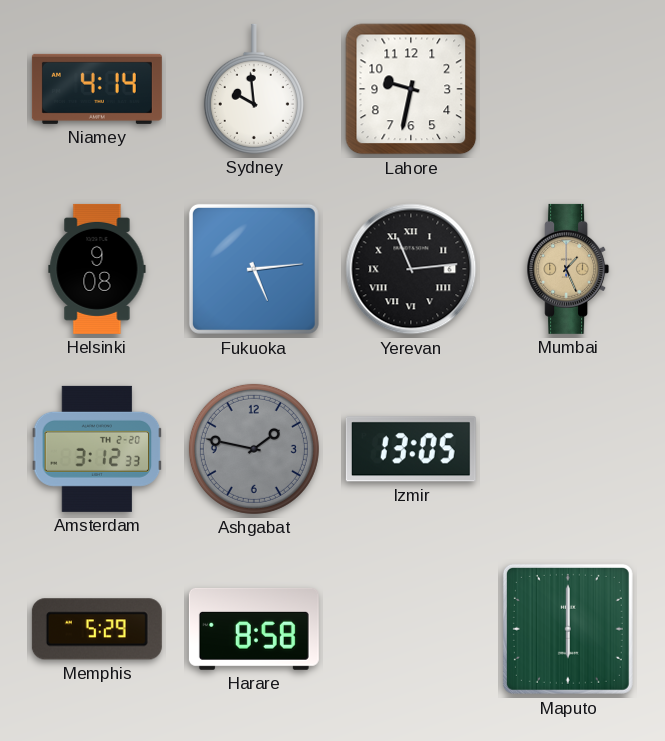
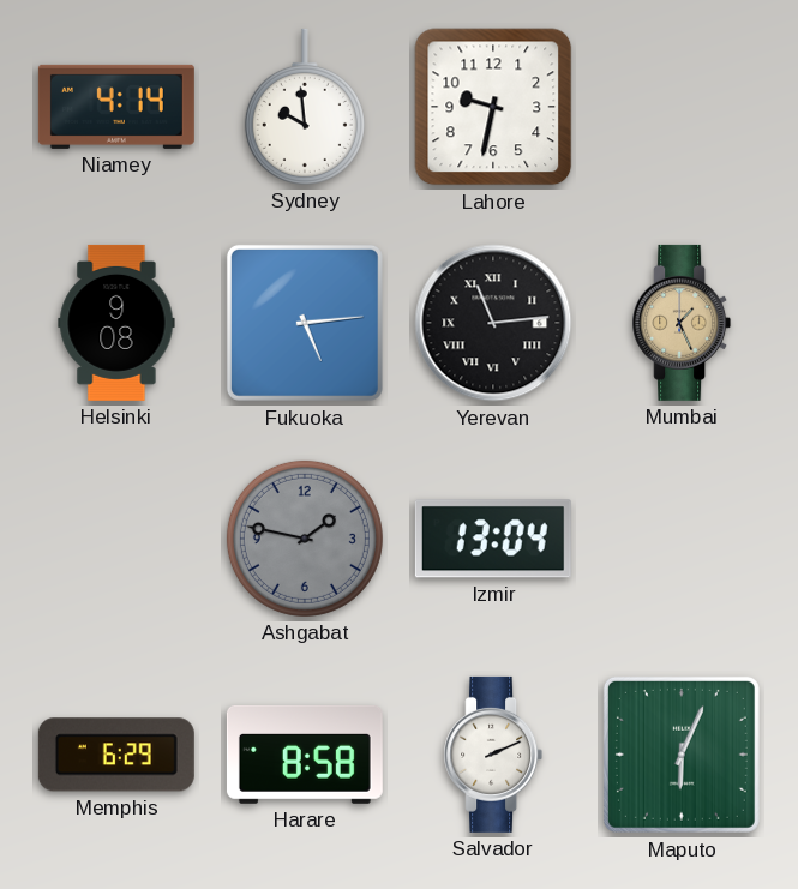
Amsterdam: 3:12 -> none (97, 449)
Izmir: 13:05 -> 13:04 (493, 539)
Memphis: 5:29 -> 6:29 (116, 755)
Salvador: none -> 2:11 (493, 755)
Maputo: 6:00 -> 6:04 (682, 755)
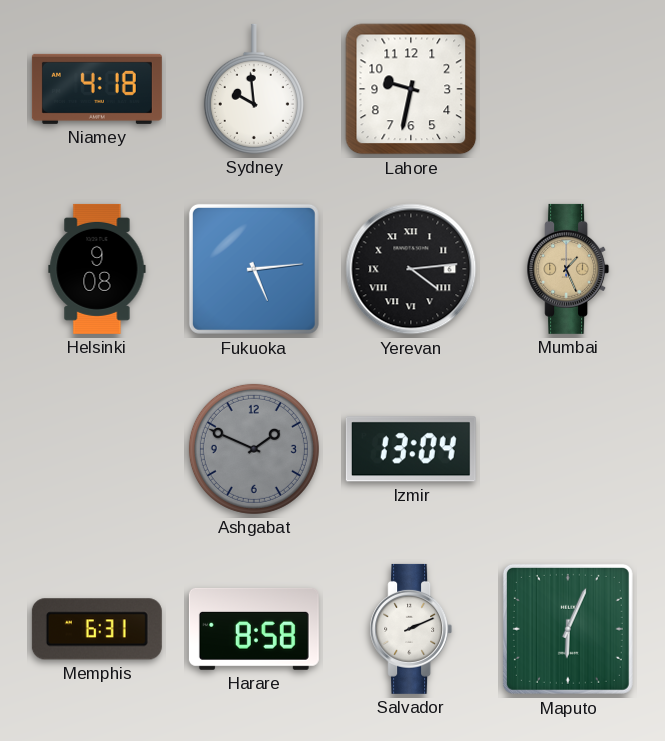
Niamey: 4:14 -> 4:18 (97, 89)
Yerevan: 11:14 -> 4:14 (411, 269)
Ashgabat: 1:47 -> 1:49 (254, 449)
Memphis: 6:29 -> 6:31 (97, 629)
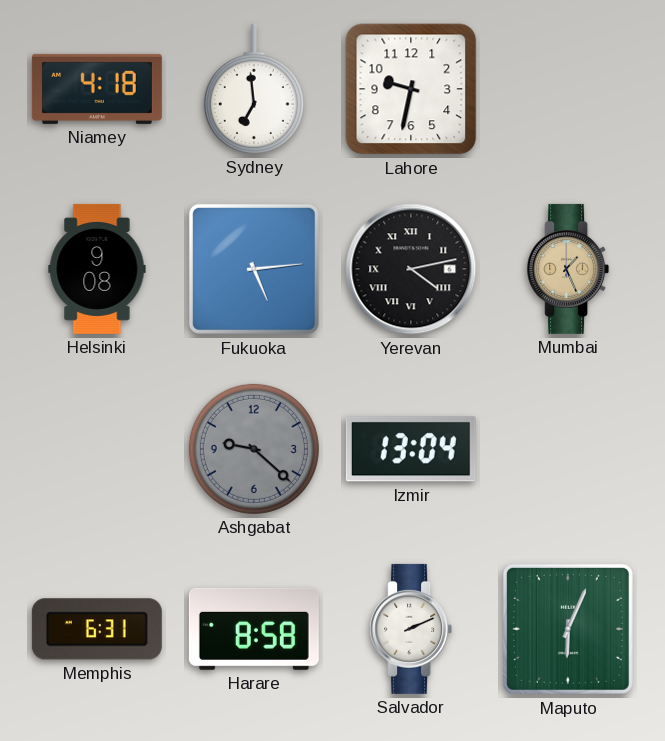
Sydney: 9:59 -> 6:59 (254, 89)
Yerevan: 4:14 -> 4:13 (411, 269)
Ashgabat: 1:49 -> 9:22 (254, 449)
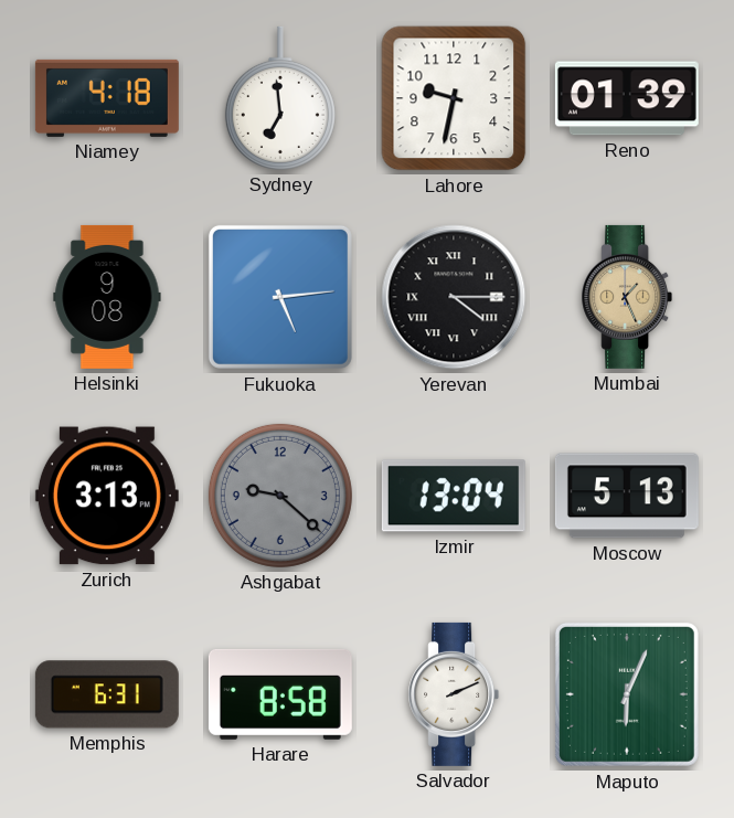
Reno: none -> 01:39 (627, 98)
Yerevan: 4:13 -> 4:15 (454, 297)
Zurich: none -> 3:13 (107, 496)
Moscow: none -> 5:13 (627, 496)
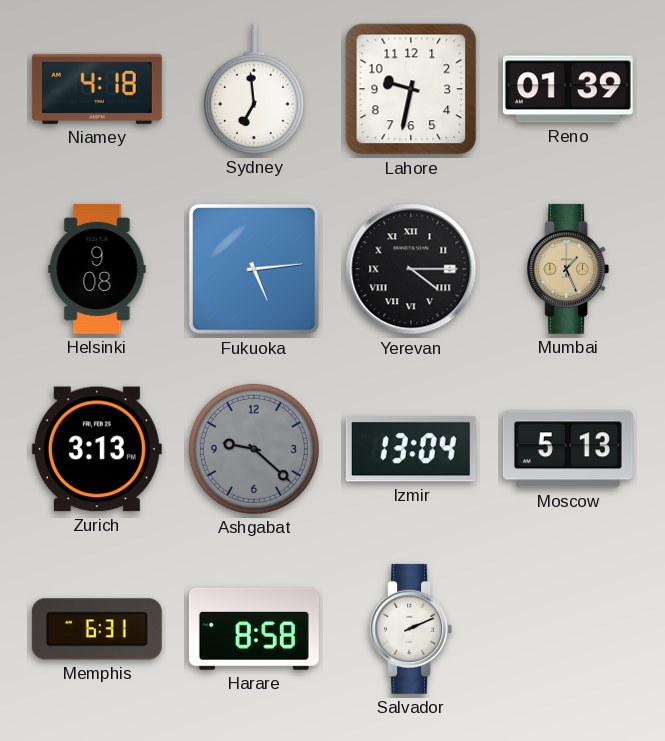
Maputo: 6:04 -> none (627, 694)
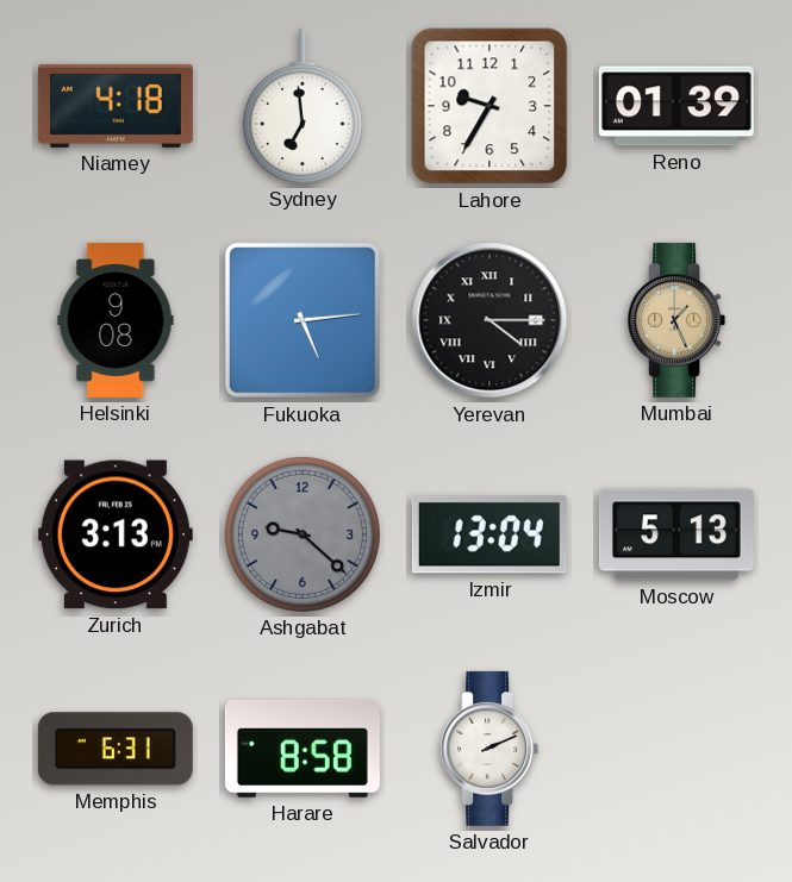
Lahore: 9:32 -> 9:35 (489, 106)
